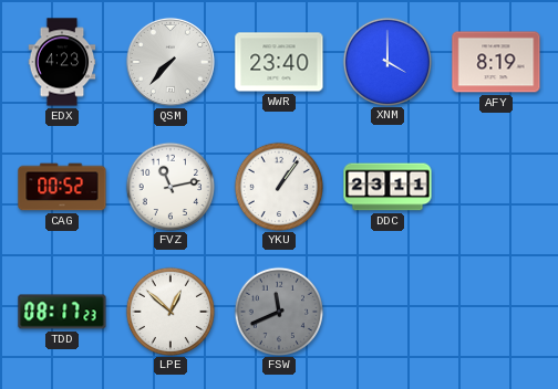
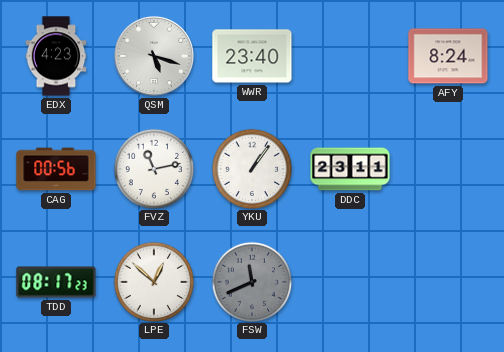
QSM: 7:37 -> 5:18 (154, 56)
XNM: 4:00 -> none (386, 61)
AFY: 8:19 -> 8:24 (448, 56)
CAG: 00:52 -> 00:56 (56, 169)
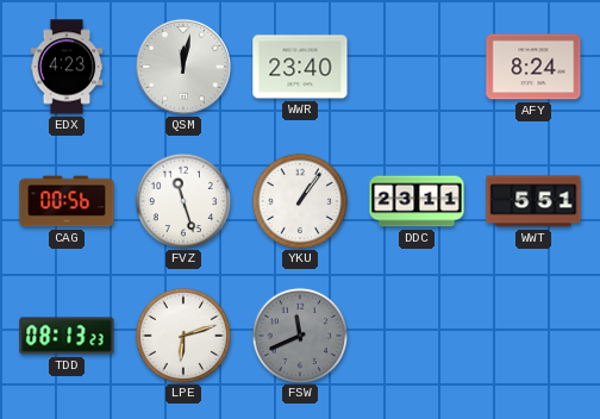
QSM: 5:18 -> 12:02 (183, 67)
FVZ: 11:13 -> 11:27 (182, 200)
WWT: none -> 5:51 (533, 201)
TDD: 08:17 -> 08:13 (67, 336)
LPE: 12:52 -> 6:12 (182, 334)
